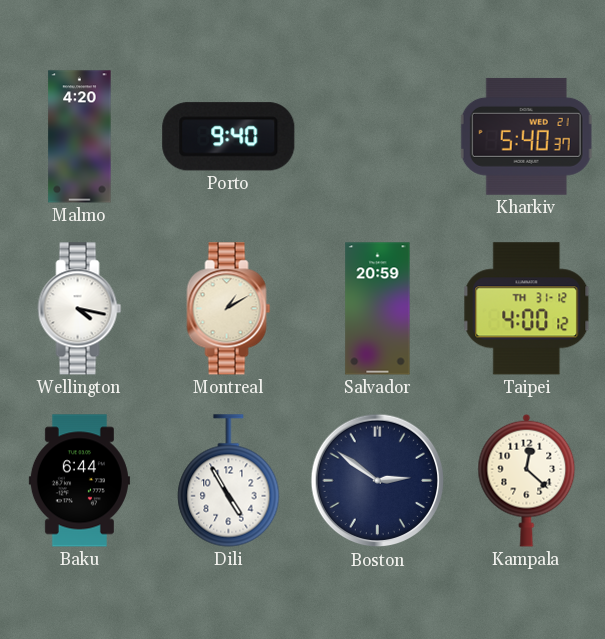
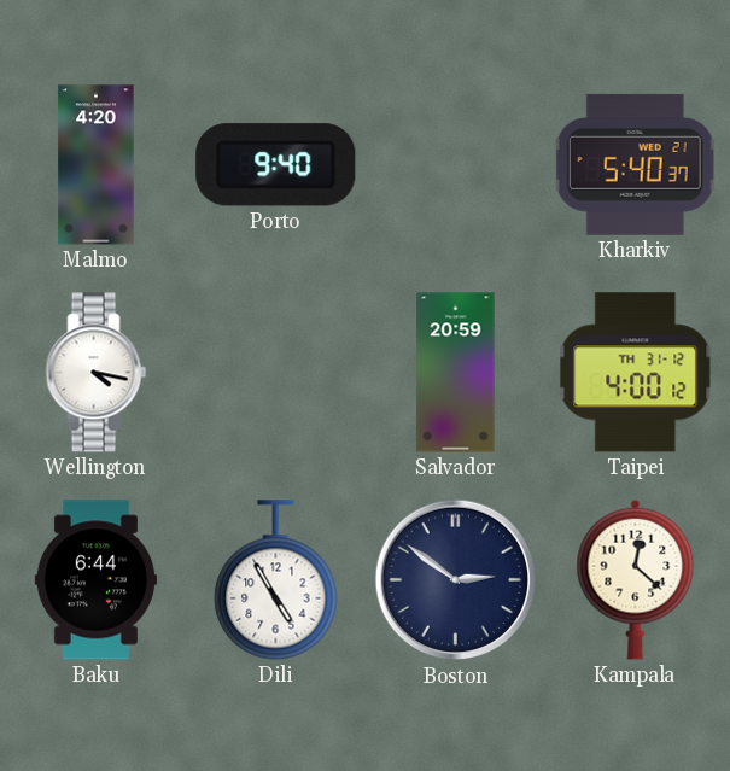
Montreal: 1:10 -> none (229, 309)
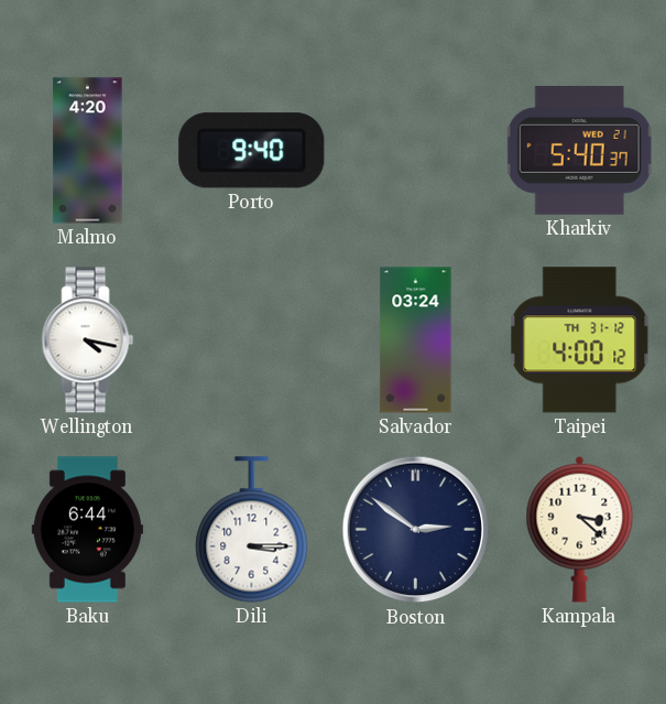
Salvador: 20:59 -> 03:24 (416, 340)
Dili: 4:55 -> 3:15 (252, 530)
Kampala: 12:22 -> 3:22 (580, 529)
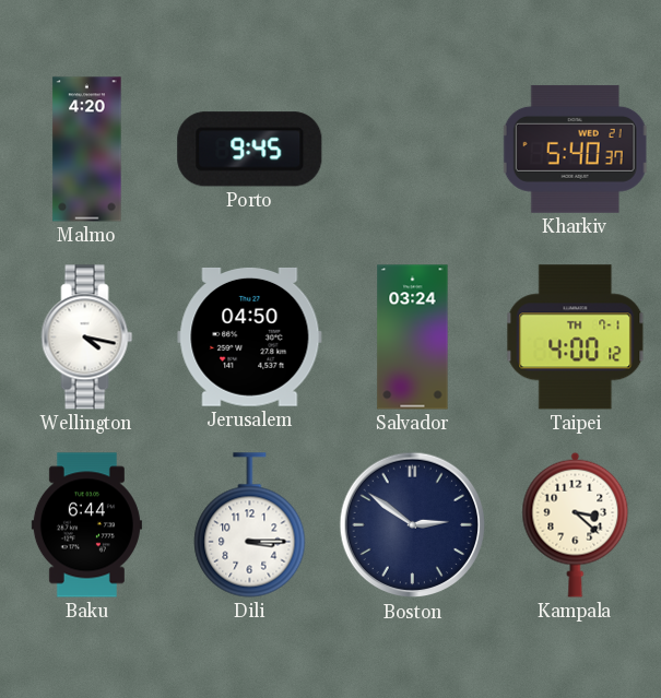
Porto: 9:40 -> 9:45 (250, 150)
Jerusalem: none -> 04:50 (250, 336)
Taipei date: TH 31-12 -> TH 7-1 (576, 338)
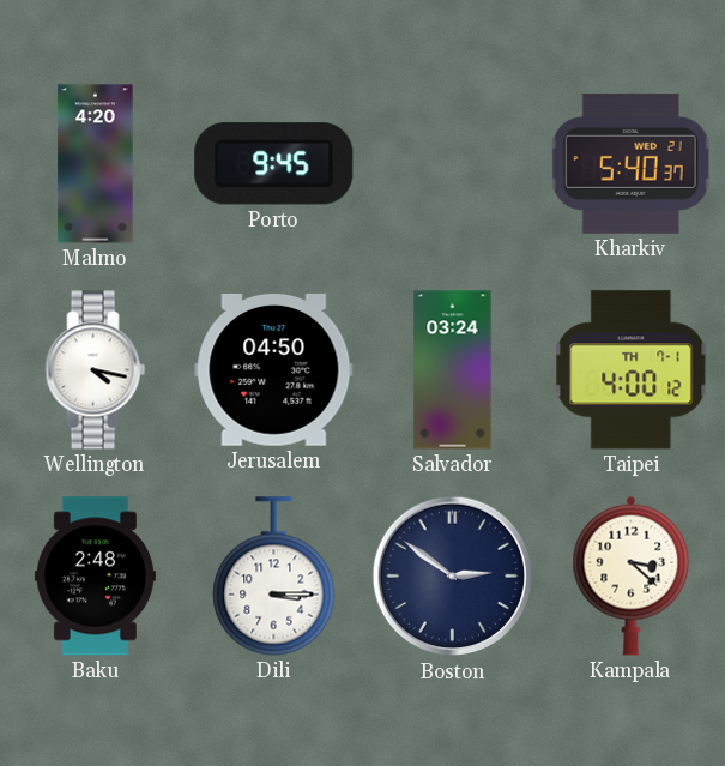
Baku: 6:44 -> 2:48 (95, 577)
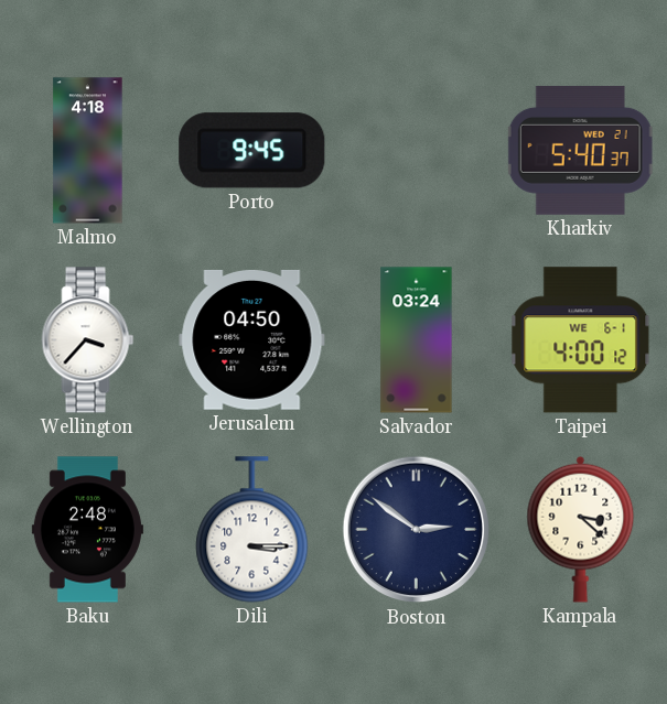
Malmo: 4:20 -> 4:18 (88, 151)
Wellington: 4:17 -> 3:37 (88, 340)
Taipei date: TH 7-1 -> WE 6-1 (581, 340)
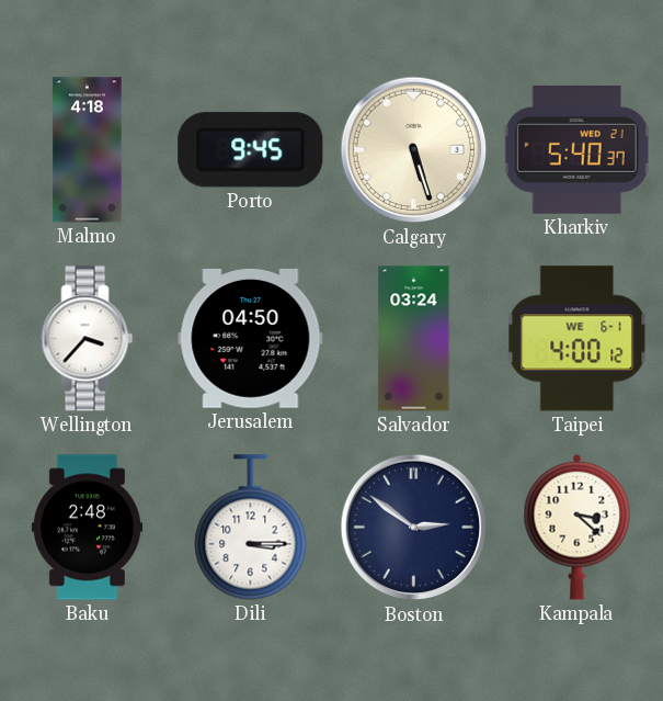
Calgary: none -> 5:27 (414, 150)
